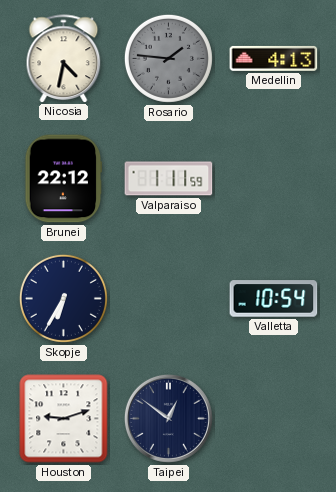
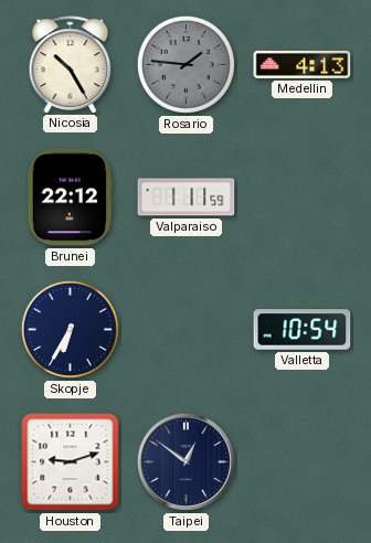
Nicosia: 4:32 -> 10:25 (71, 64)
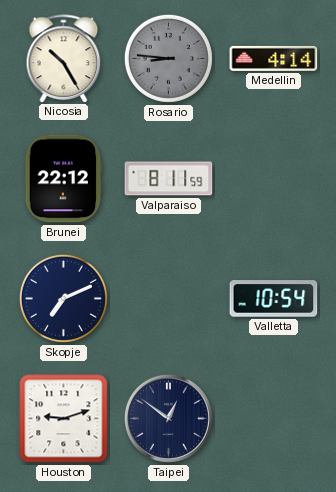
Rosario: 1:46 -> 8:46 (168, 58)
Medellin: 4:13 -> 4:14 (274, 58)
Valparaiso: 1:11 -> 8:11 (169, 179)
Skopje: 6:35 -> 7:11 (63, 298)
